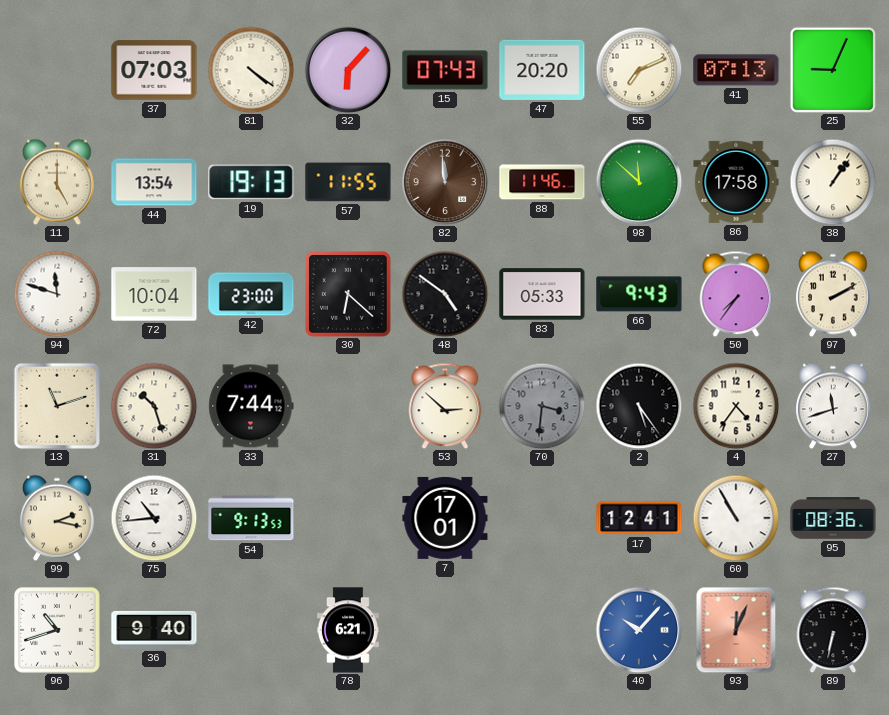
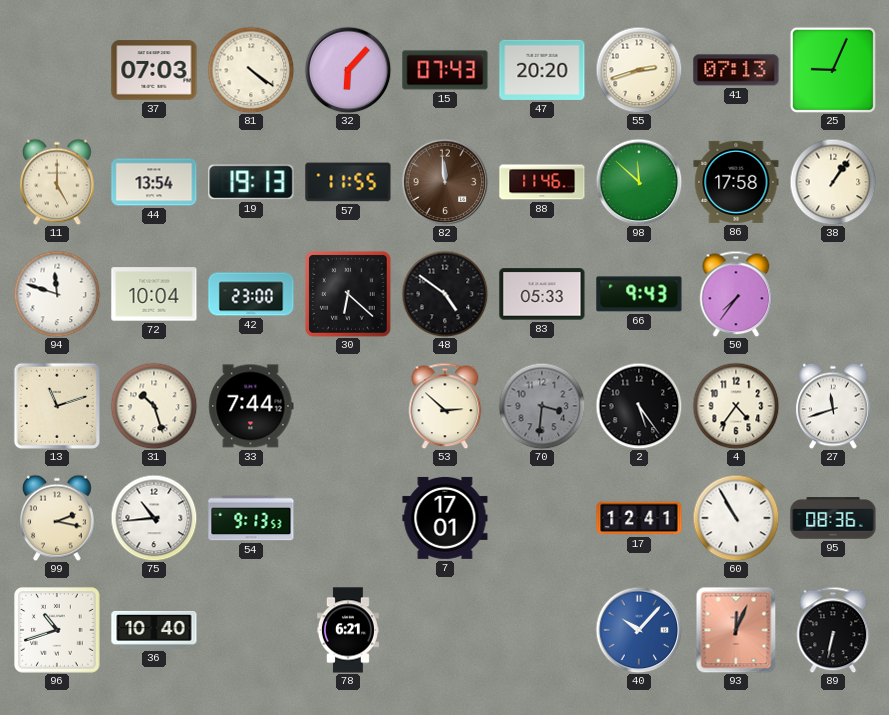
55: 7:11 -> 2:42 (639, 70)
97: 2:10 -> none (833, 294)
36: 9:40 -> 10:40 (154, 630)
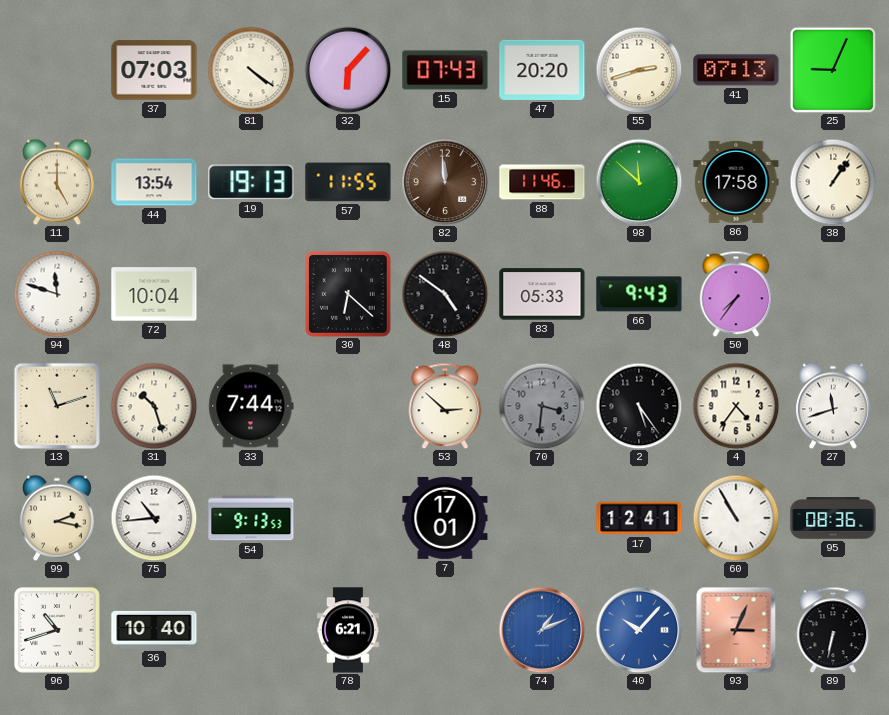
42: 23:00 -> none (251, 294)
74: none -> 1:11 (542, 630)
93: 12:04 -> 3:04 (736, 630)
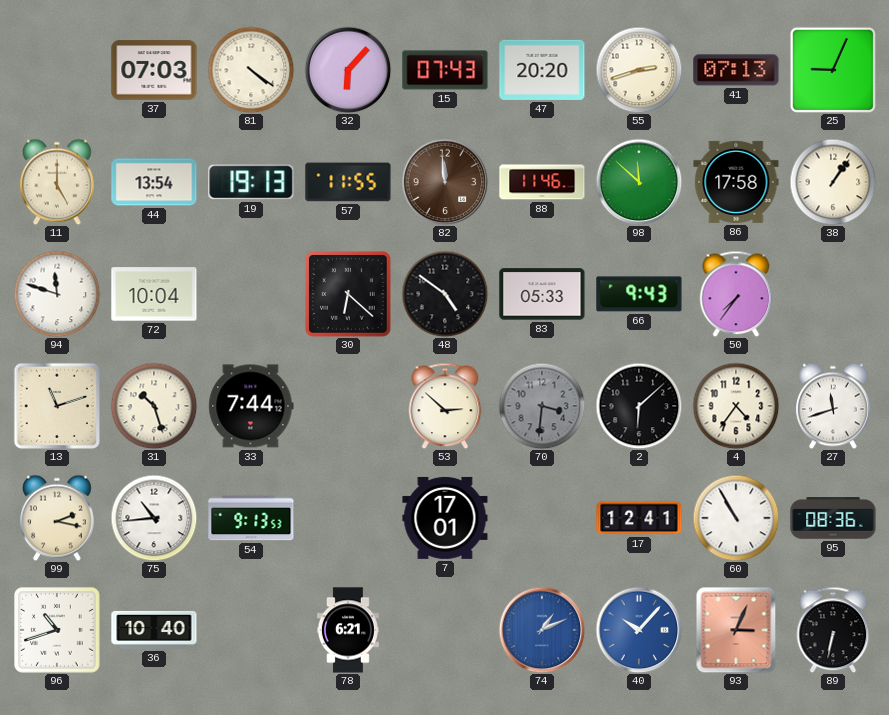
2: 5:24 -> 6:08 (639, 406)
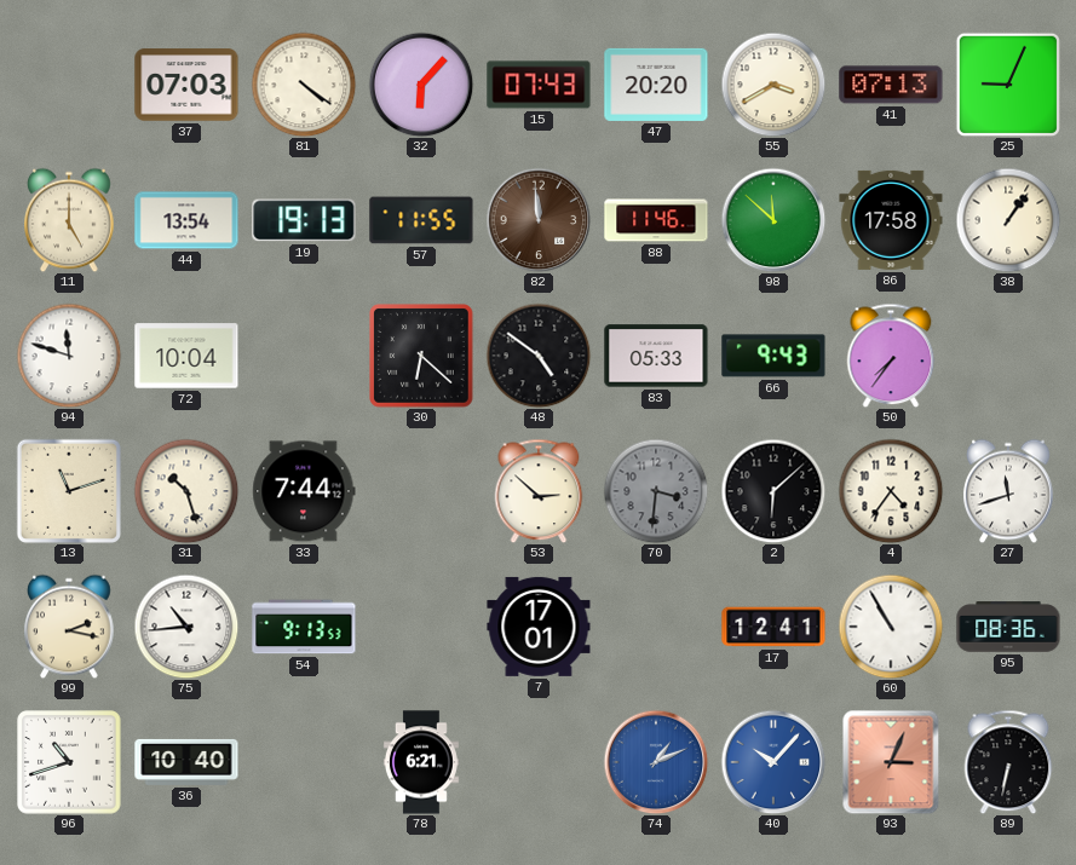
55: 2:42 -> 3:40 (773, 85)
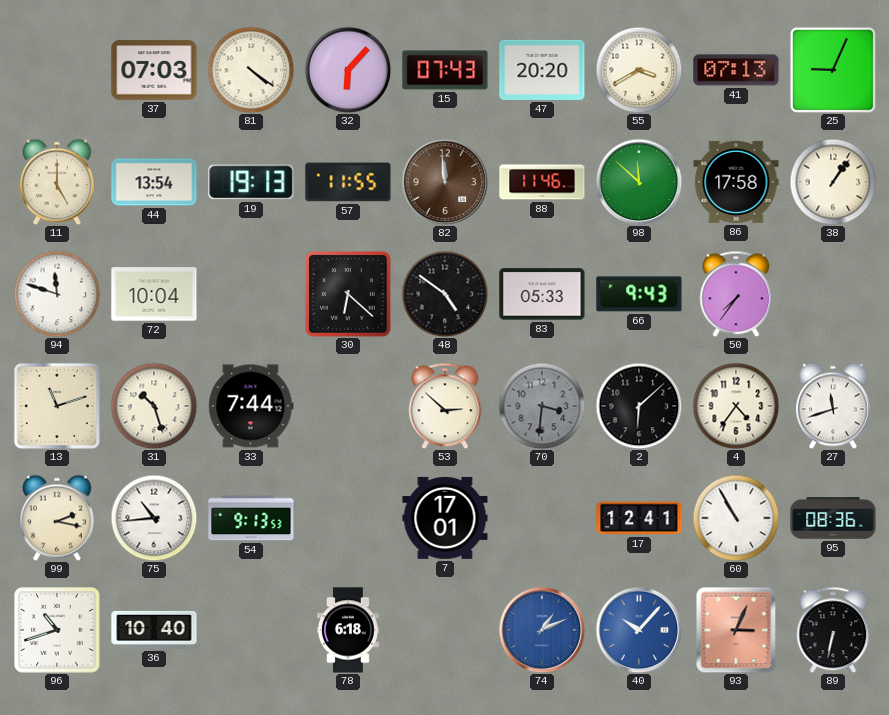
78: 6:21 -> 6:18 (348, 630)
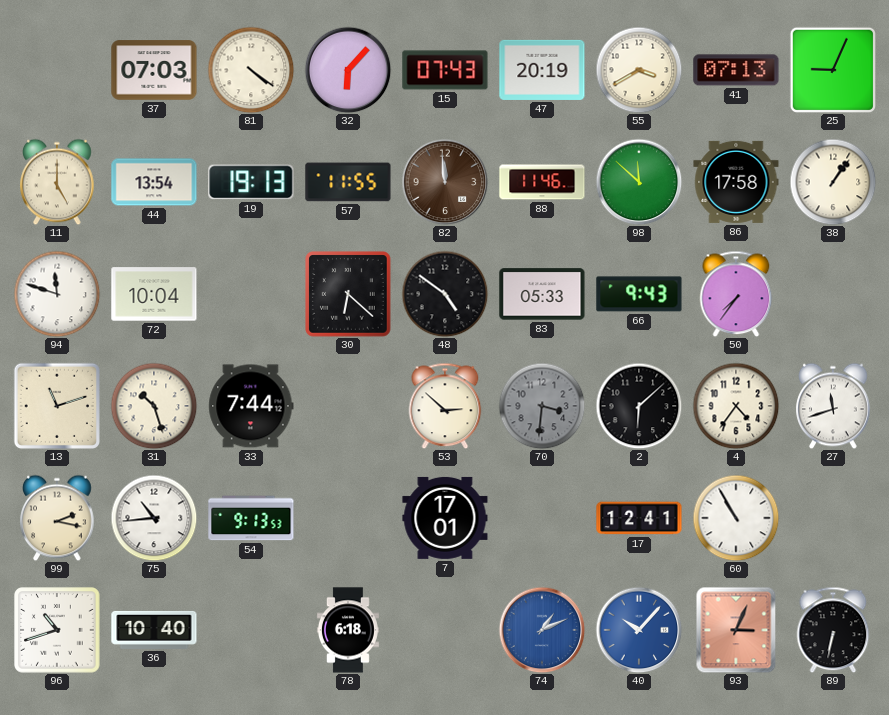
47: 20:20 -> 20:19 (542, 70)
95: 08:36 -> none (833, 518)
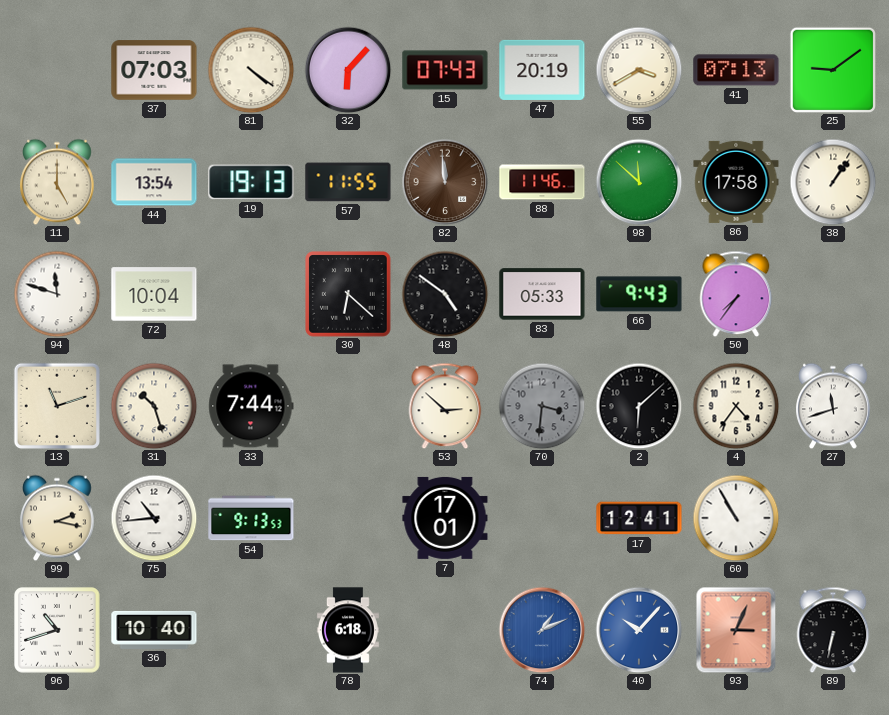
25: 9:04 -> 9:09 (833, 70)
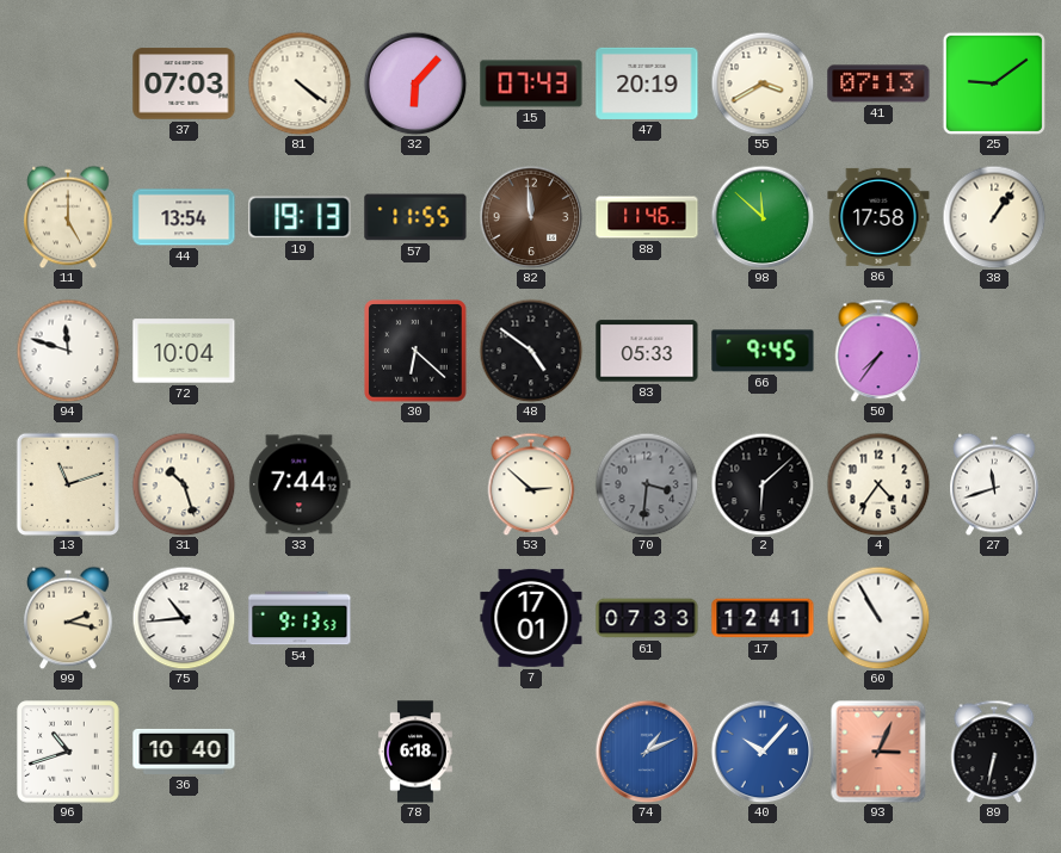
66: 9:43 -> 9:45 (763, 351)
61: none -> 07:33 (647, 618)
